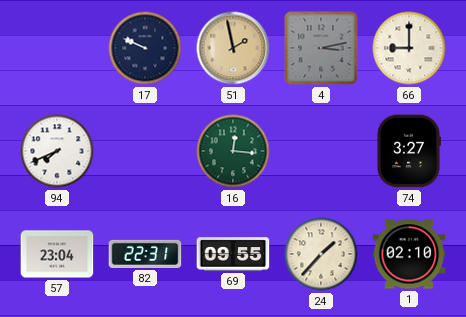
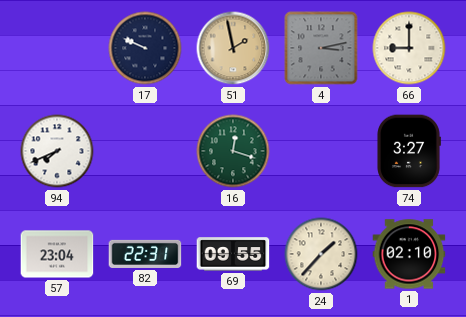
16: 12:16 -> 12:18 (233, 151)
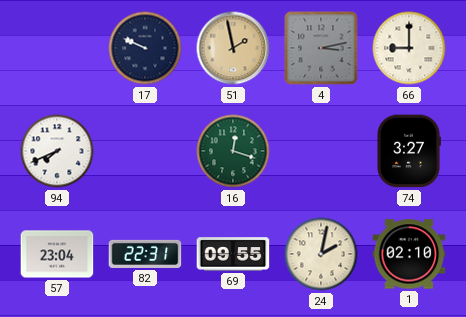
24: 1:37 -> 2:02 (321, 254)
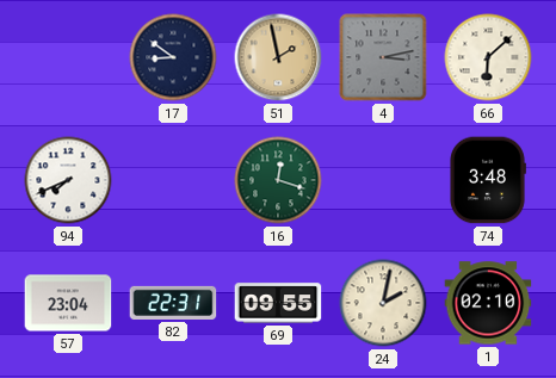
17: 9:49 -> 8:51 (173, 57)
66: 9:00 -> 6:08 (488, 57)
74: 3:27 -> 3:48 (488, 180)
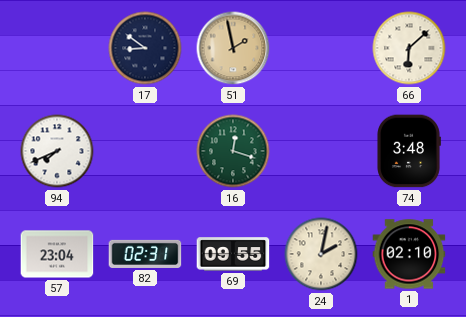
4: 3:13 -> none (383, 57)
82: 22:31 -> 02:31 (145, 254)
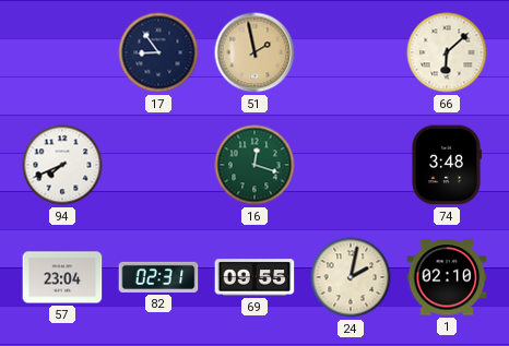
17: 8:51 -> 8:54 (158, 52)
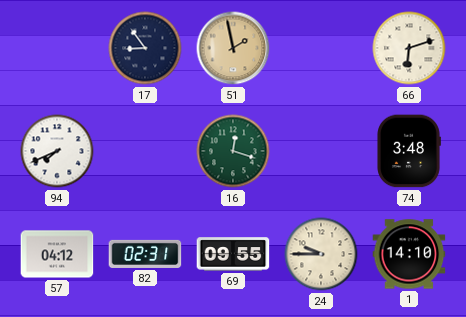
66: 6:08 -> 6:12 (409, 48)
57: 23:04 -> 04:12 (57, 254)
24: 2:02 -> 9:45 (321, 254)
1: 02:10 -> 14:10 (409, 254)
